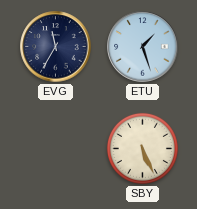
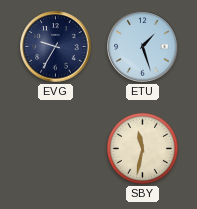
EVG: 11:35 -> 9:35 (56, 47)
SBY: 5:26 -> 11:32 (142, 148)
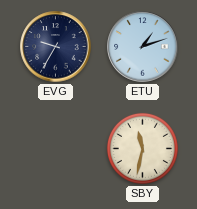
ETU: 1:27 -> 1:12 (143, 47)
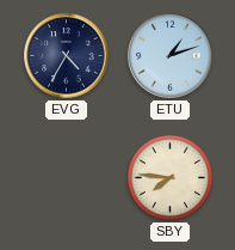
EVG: 9:35 -> 4:35 (67, 56)
SBY: 11:32 -> 7:46 (169, 177)
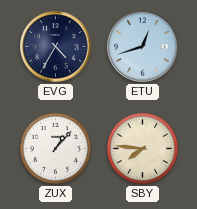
ETU: 1:12 -> 12:42 (143, 47)
ZUX: none -> 1:07 (55, 148)
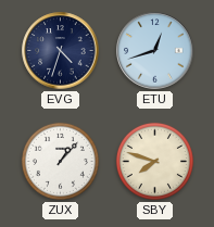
EVG: 4:35 -> 4:33 (61, 51)
SBY: 7:46 -> 7:48 (154, 161)
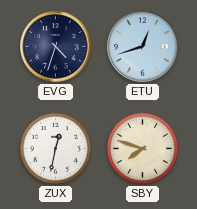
ZUX: 1:07 -> 12:32 (55, 148)
